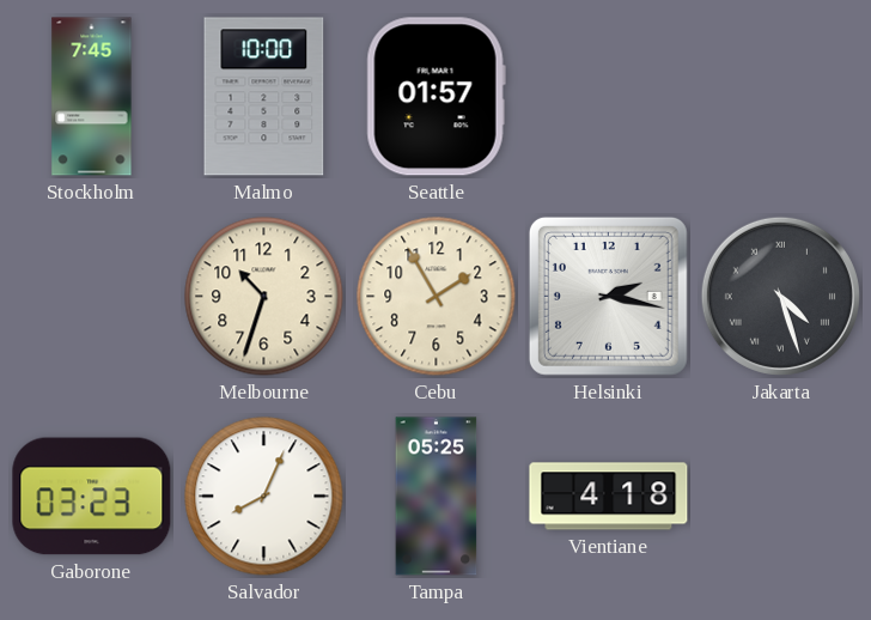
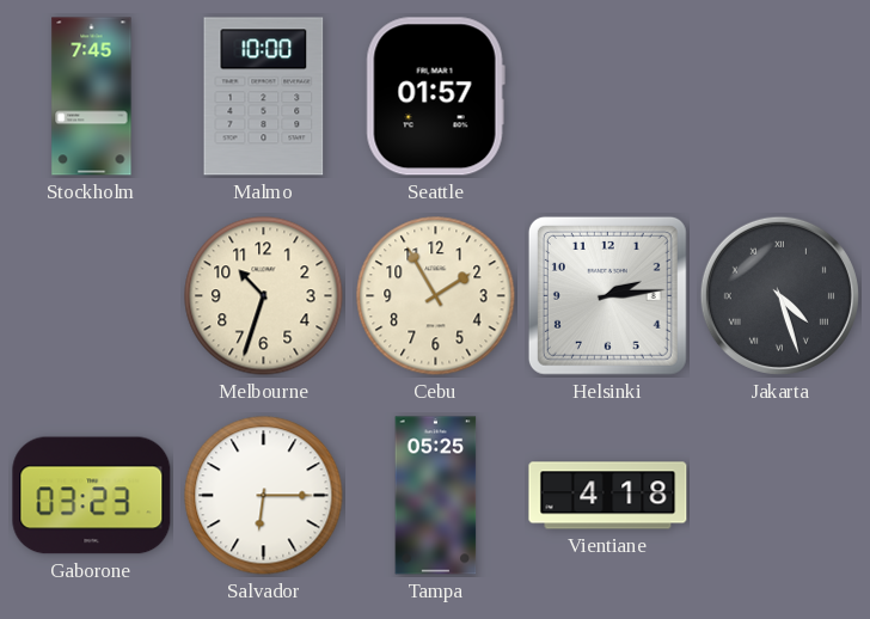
Helsinki: 2:17 -> 2:14 (607, 295)
Salvador: 8:04 -> 6:15 (264, 496)
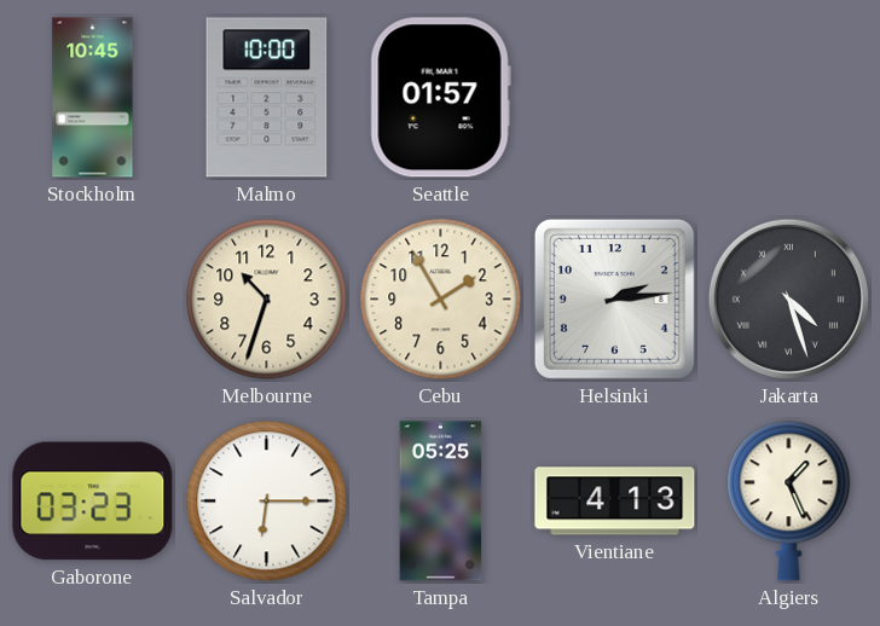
Stockholm: 7:45 -> 10:45 (93, 98)
Vientiane: 4:18 -> 4:13 (615, 502)
Algiers: none -> 1:26 (789, 502)
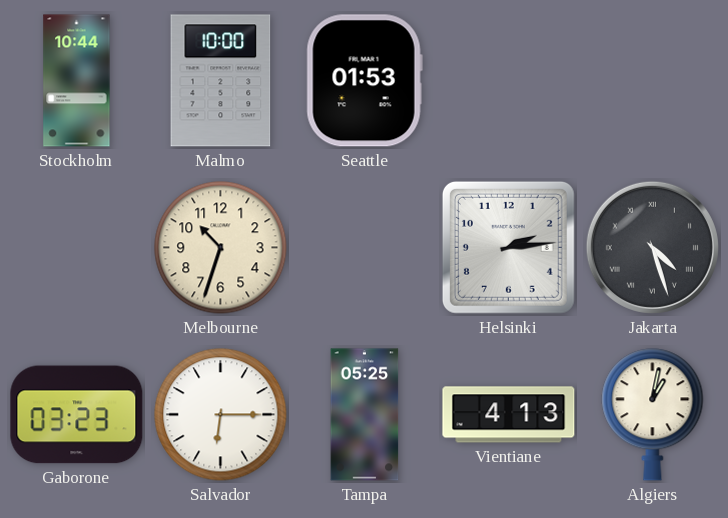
Stockholm: 10:45 -> 10:44 (77, 81)
Seattle: 01:57 -> 01:53 (364, 81)
Cebu: 1:55 -> none (441, 300)
Algiers: 1:26 -> 1:02 (653, 415)
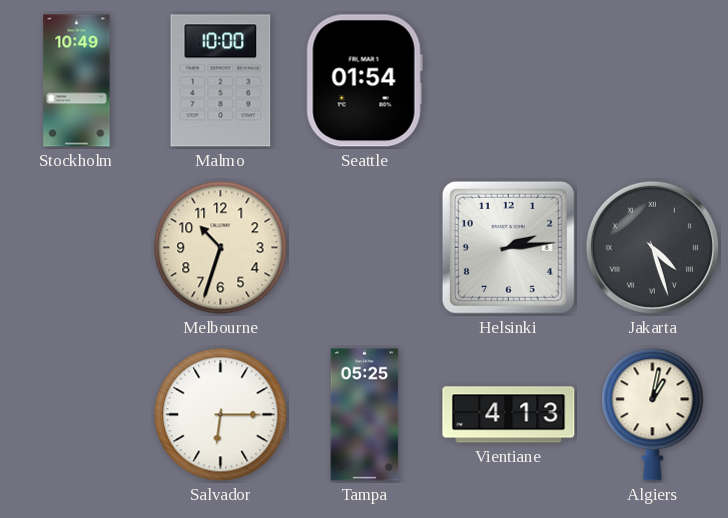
Stockholm: 10:44 -> 10:49 (77, 81)
Seattle: 01:53 -> 01:54 (364, 81)
Gaborone: 03:23 -> none (77, 415)
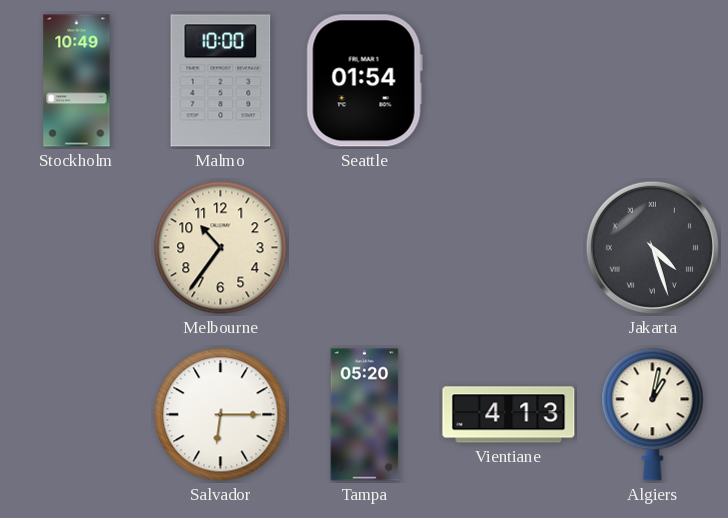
Melbourne: 10:33 -> 10:36 (221, 248)
Helsinki: 2:14 -> none (508, 247)
Tampa: 05:25 -> 05:20 (365, 415)
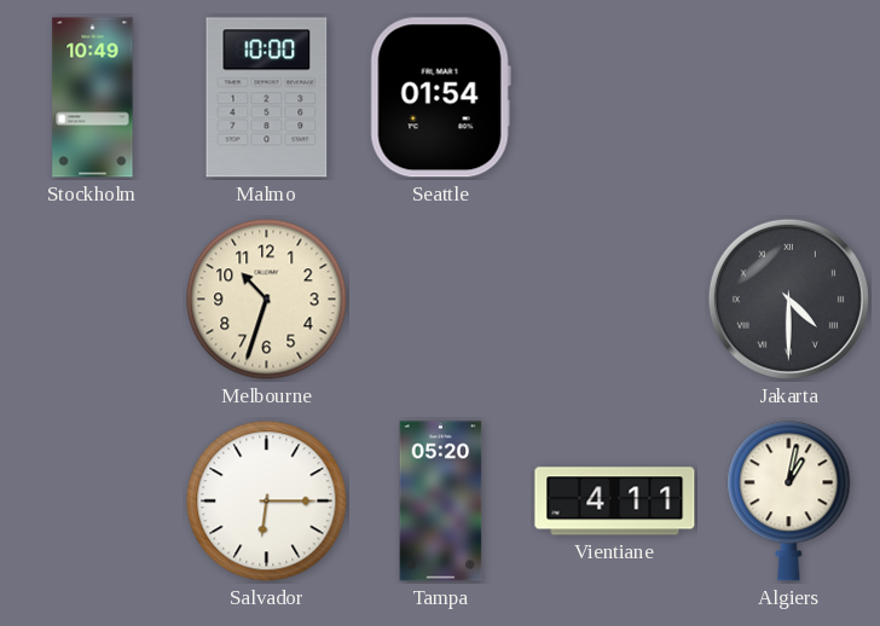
Melbourne: 10:36 -> 10:33 (267, 300)
Jakarta: 4:27 -> 4:30 (788, 298)
Vientiane: 4:13 -> 4:11 (615, 502)
